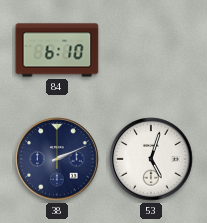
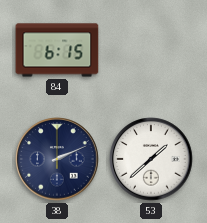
84: 6:10 -> 6:15 (57, 50)
53: 5:03 -> 1:38 (151, 159)
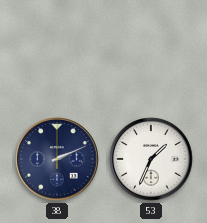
84: 6:15 -> none (57, 50)
53: 1:38 -> 1:34 (151, 159)
